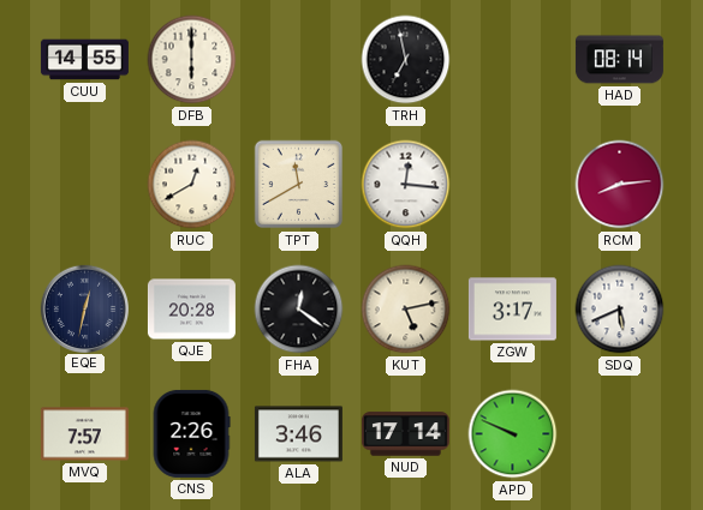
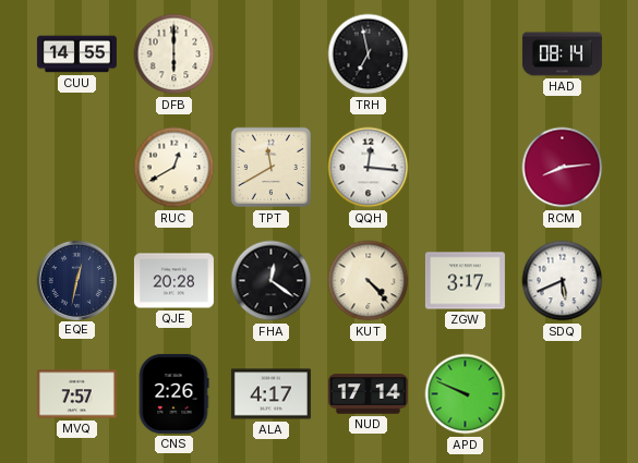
KUT: 5:13 -> 4:23 (369, 281)
ALA: 3:46 -> 4:17 (270, 394)
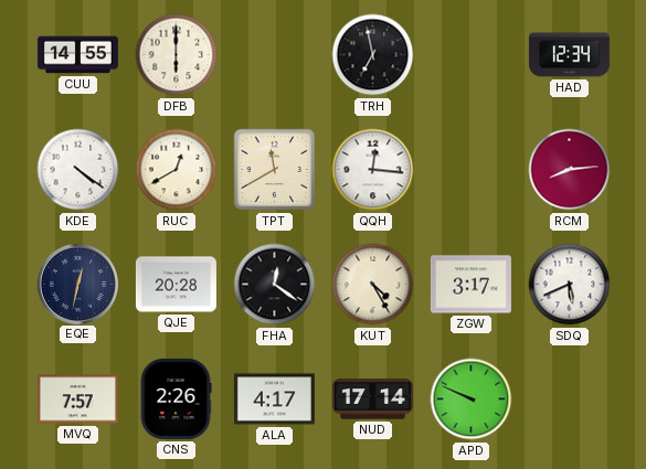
HAD: 08:14 -> 12:34 (569, 55)
KDE: none -> 4:21 (78, 170)
KUT: 4:23 -> 4:25 (373, 285)
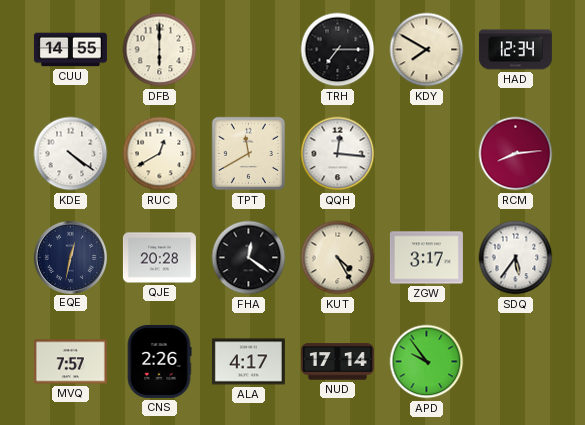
TRH: 6:58 -> 7:15 (338, 50)
KDY: none -> 7:50 (427, 50)
SDQ: 5:41 -> 5:36 (516, 258)
APD: 9:49 -> 9:54 (427, 362)
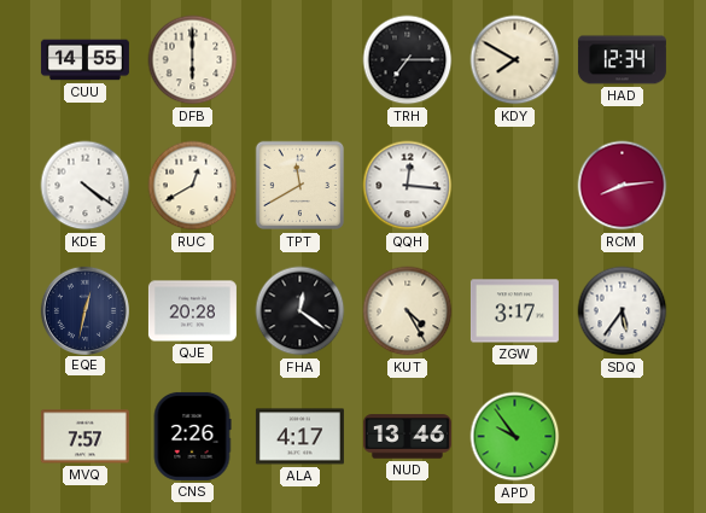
NUD: 17:14 -> 13:46 (407, 437)
